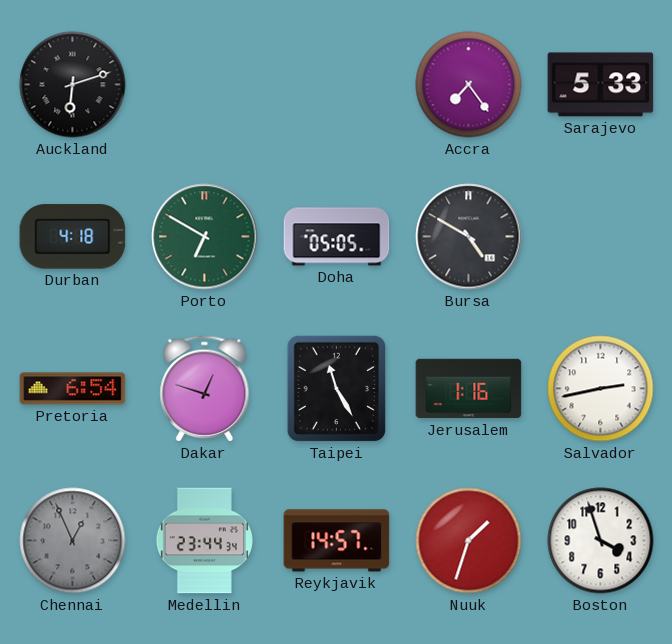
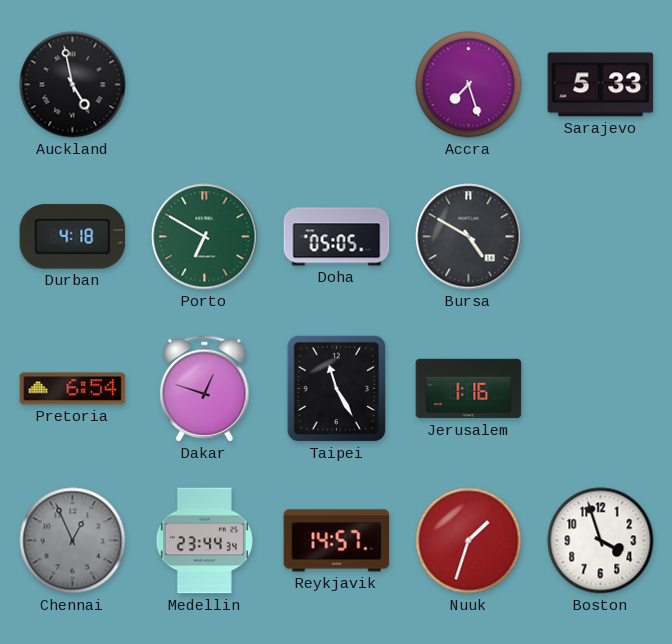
Auckland: 6:12 -> 4:58 (73, 85)
Accra: 7:24 -> 7:27 (469, 85)
Salvador: 2:43 -> none (601, 389)
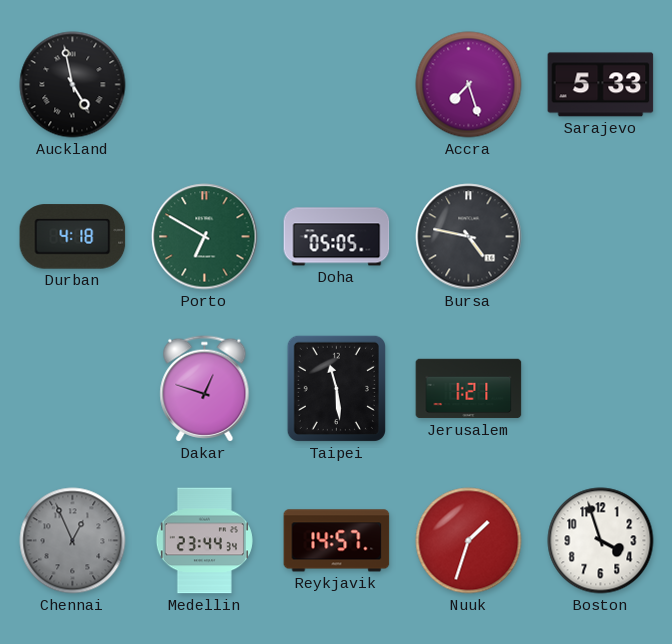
Bursa: 4:50 -> 4:47 (469, 237)
Pretoria: 6:54 -> none (73, 389)
Taipei: 11:25 -> 11:29 (336, 388)
Jerusalem: 1:16 -> 1:21 (469, 389)
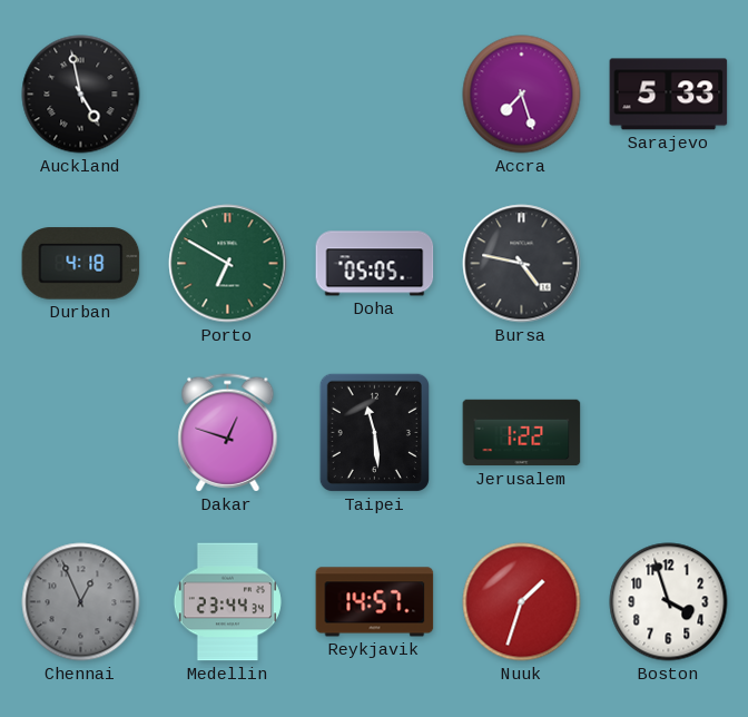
Jerusalem: 1:21 -> 1:22 (522, 433)
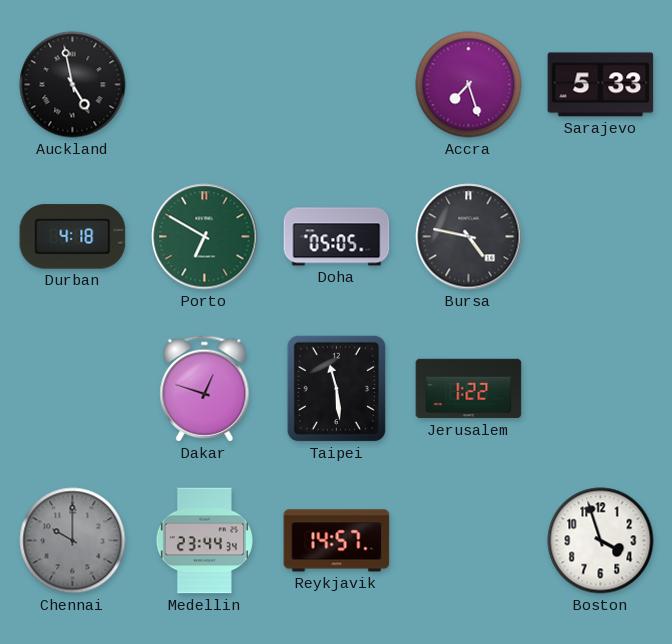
Chennai: 12:56 -> 10:00 (73, 541)
Nuuk: 1:33 -> none (522, 602)
